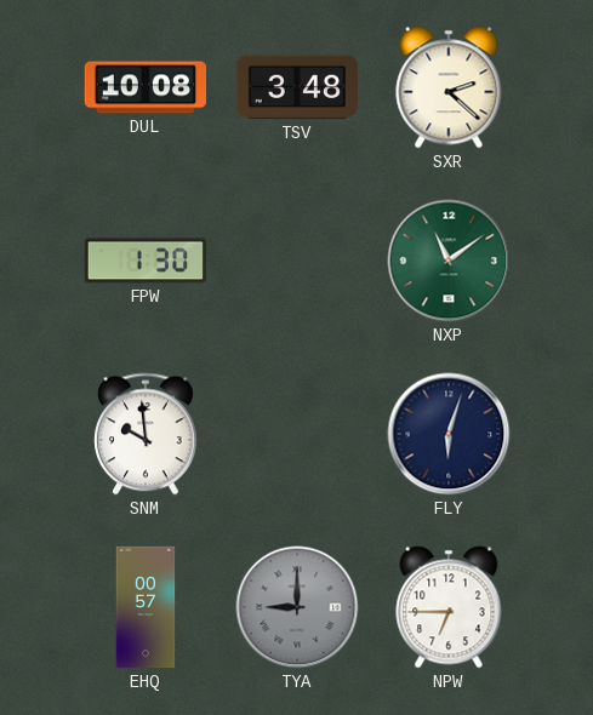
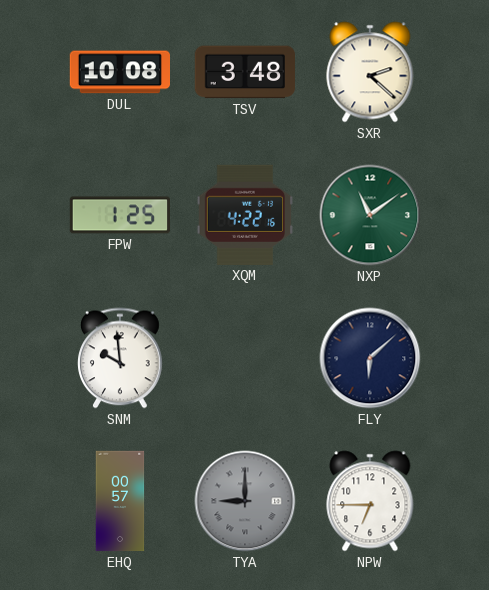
FPW: 1:30 -> 1:25 (119, 215)
XQM: none -> 4:22 (245, 215)
FLY: 6:03 -> 6:08 (370, 358)
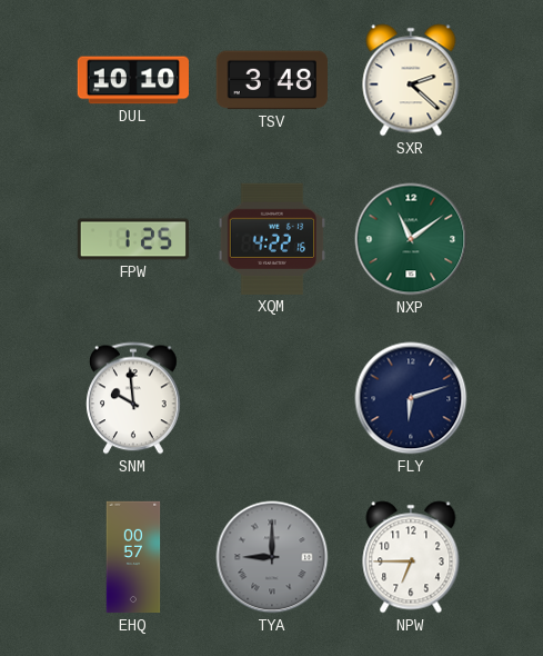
DUL: 10:08 -> 10:10 (132, 80)
FLY: 6:08 -> 6:12 (411, 398)
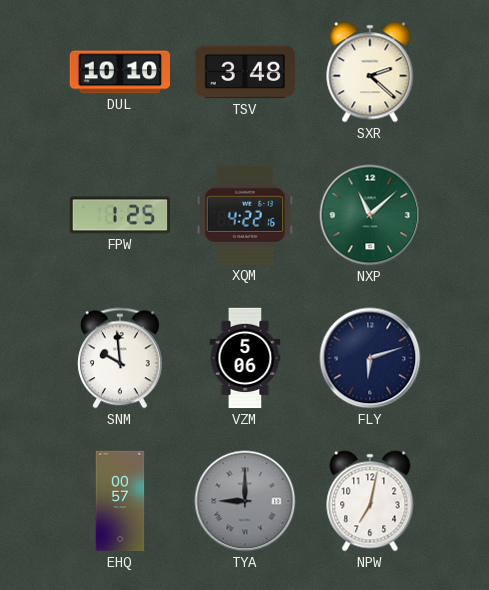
NXP: 11:09 -> 11:08 (370, 215)
VZM: none -> 5:06 (245, 358)
NPW: 6:45 -> 7:02 (370, 501)
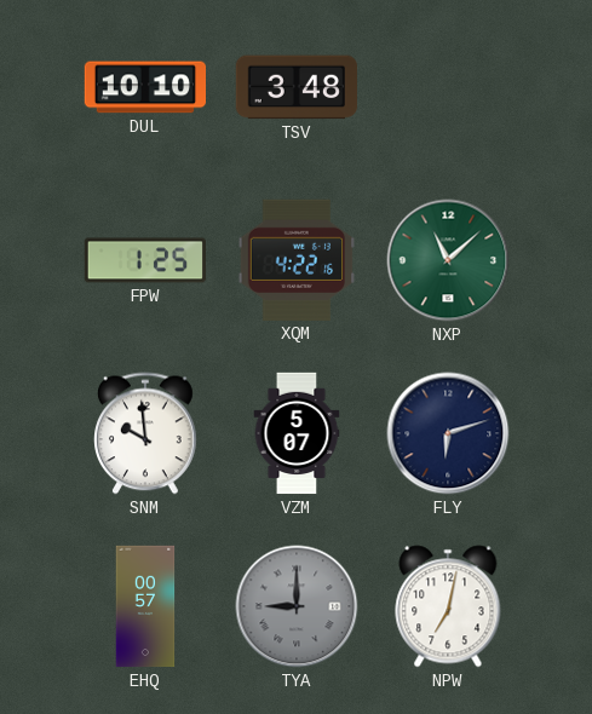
SXR: 2:22 -> none (370, 72)
VZM: 5:06 -> 5:07 (297, 433)
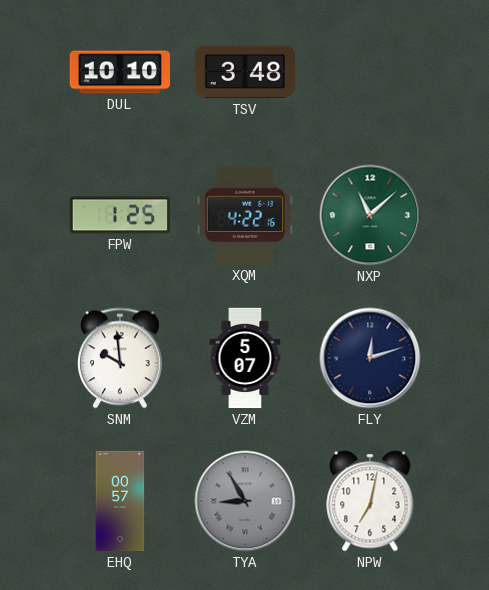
FLY: 6:12 -> 12:12 (370, 358)
TYA: 9:00 -> 8:55 (245, 501)
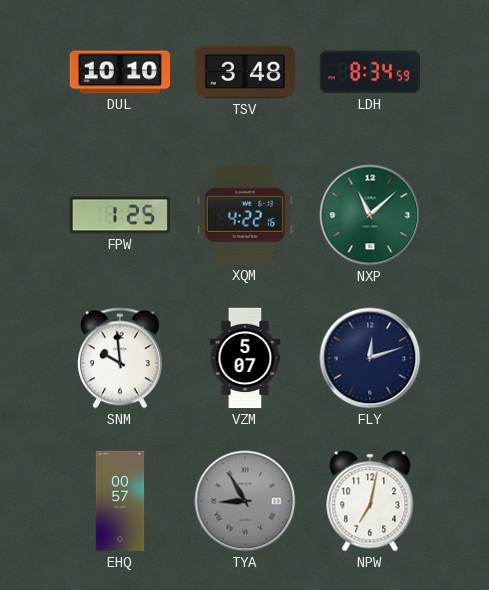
LDH: none -> 8:34 (369, 72)
